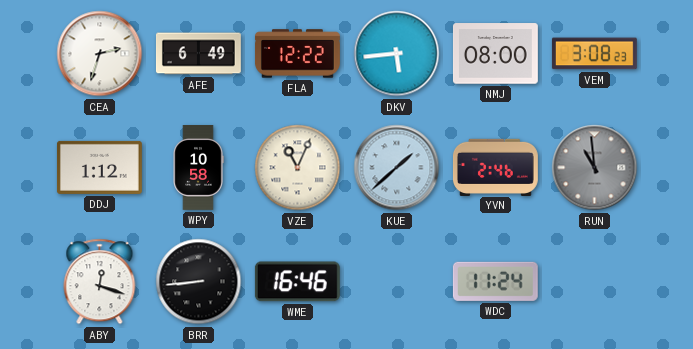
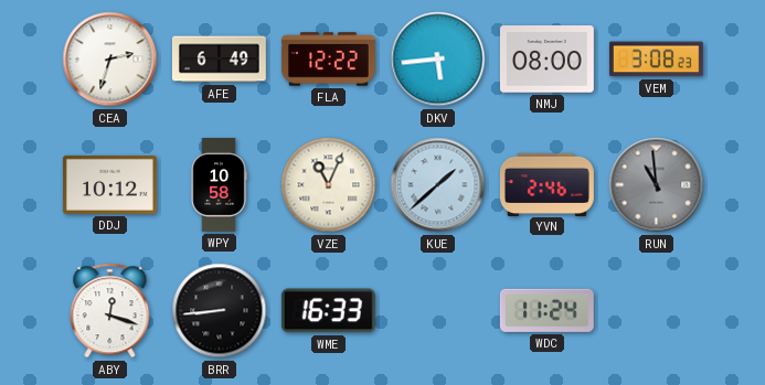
DDJ: 1:12 -> 10:12 (109, 184)
WME: 16:46 -> 16:33 (328, 311)
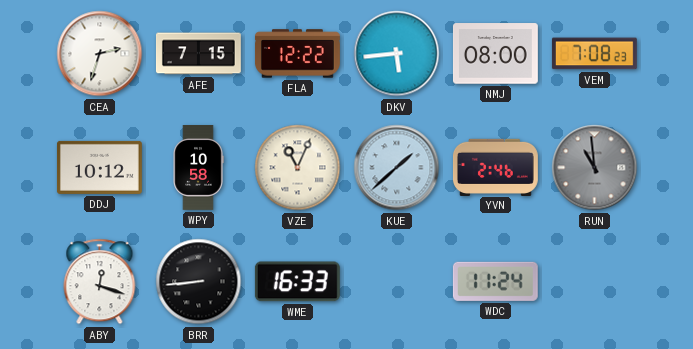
AFE: 6:49 -> 7:15 (198, 54)
VEM: 3:08 -> 7:08 (594, 54)
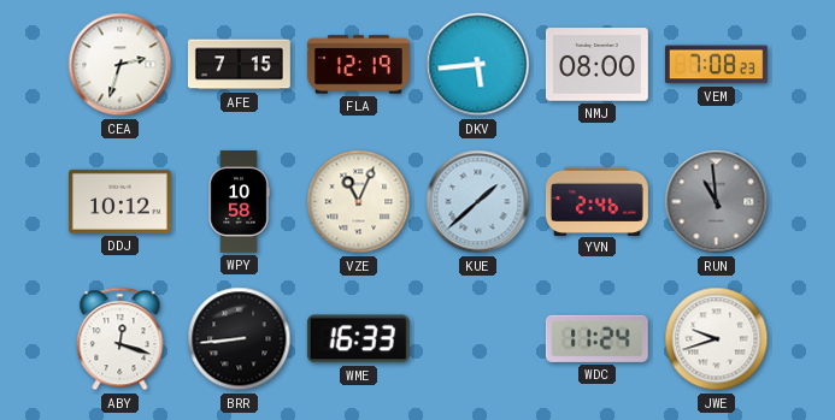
FLA: 12:22 -> 12:19 (359, 65)
JWE: none -> 9:42 (717, 339)
